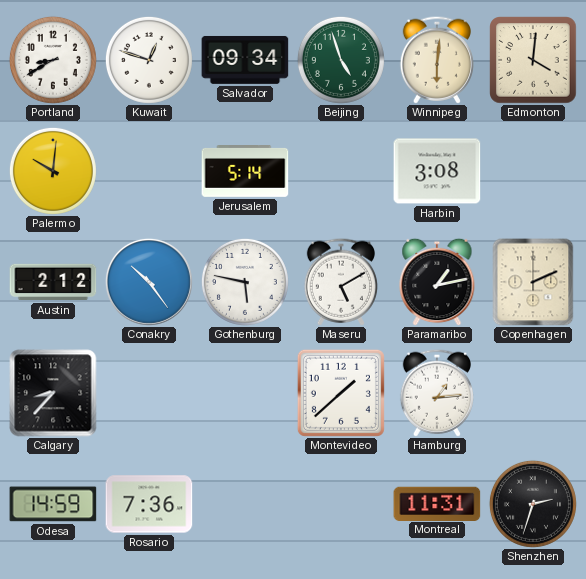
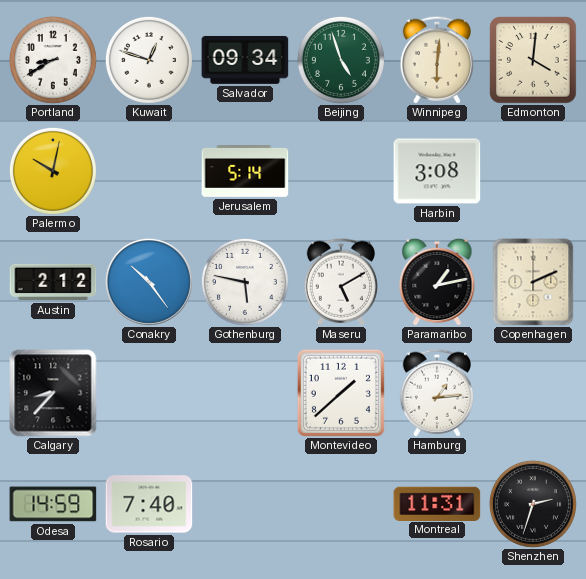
Palermo: 10:01 -> 10:02 (53, 171)
Rosario: 7:36 -> 7:40 (149, 504)
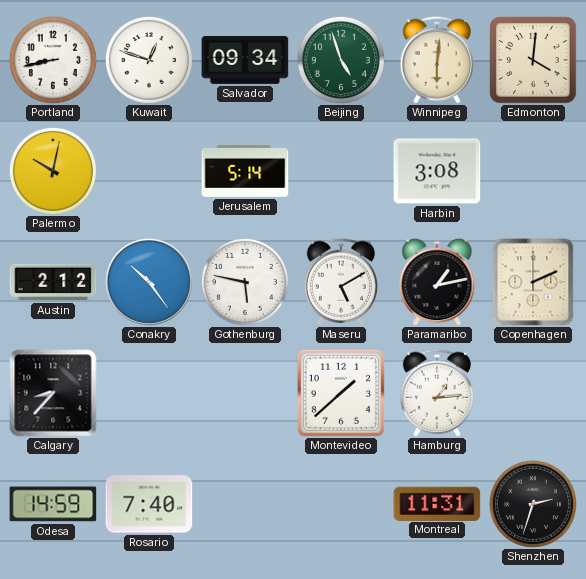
Portland: 8:40 -> 8:43 (53, 60)
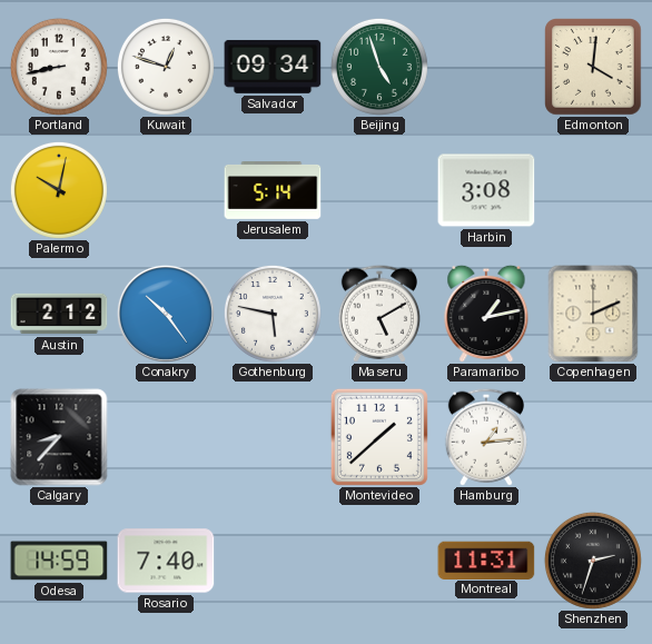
Winnipeg: 6:01 -> none (437, 60)
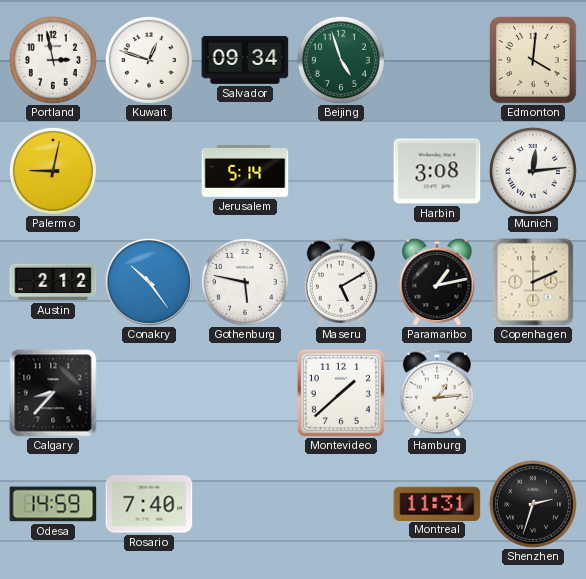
Portland: 8:43 -> 2:58 (53, 60)
Palermo: 10:02 -> 9:02 (53, 171)
Munich: none -> 12:14 (533, 171)
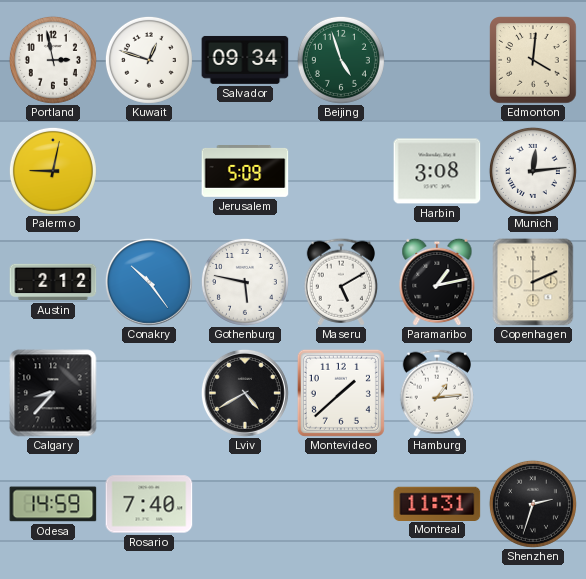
Jerusalem: 5:14 -> 5:09 (245, 172)
Lviv: none -> 4:40 (245, 393)
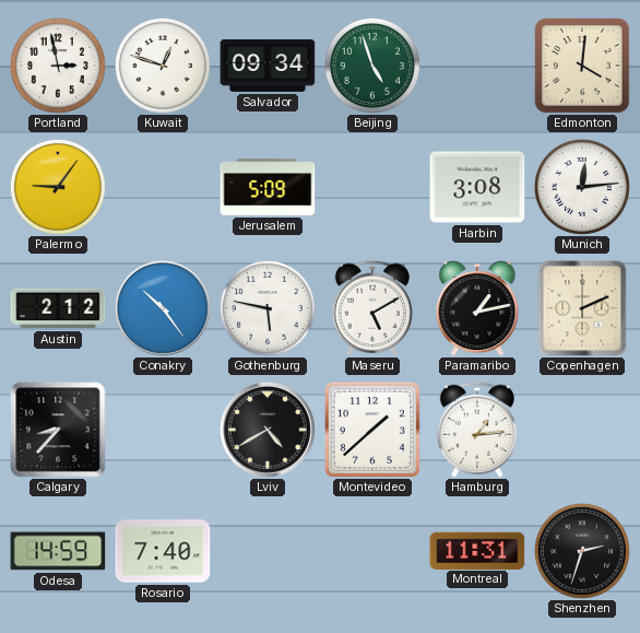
Palermo: 9:02 -> 9:06 (58, 187)
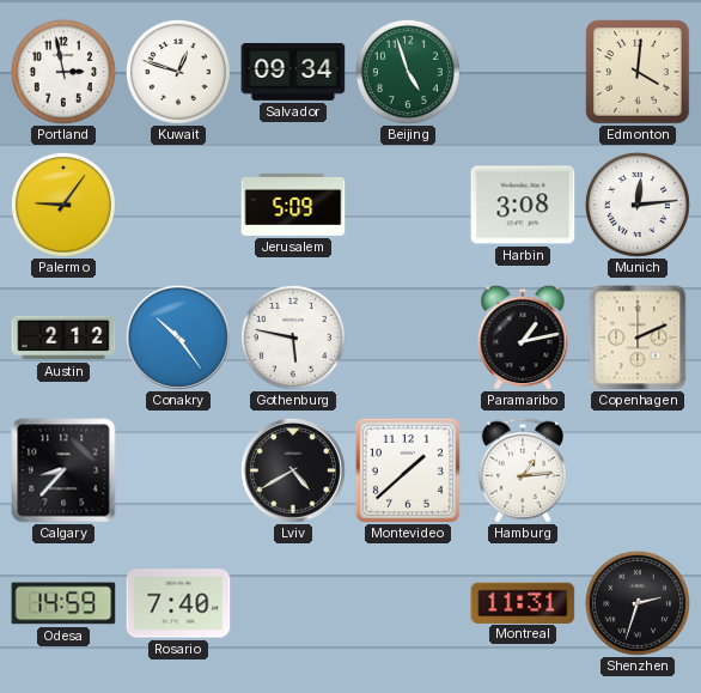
Maseru: 5:10 -> none (372, 308)
